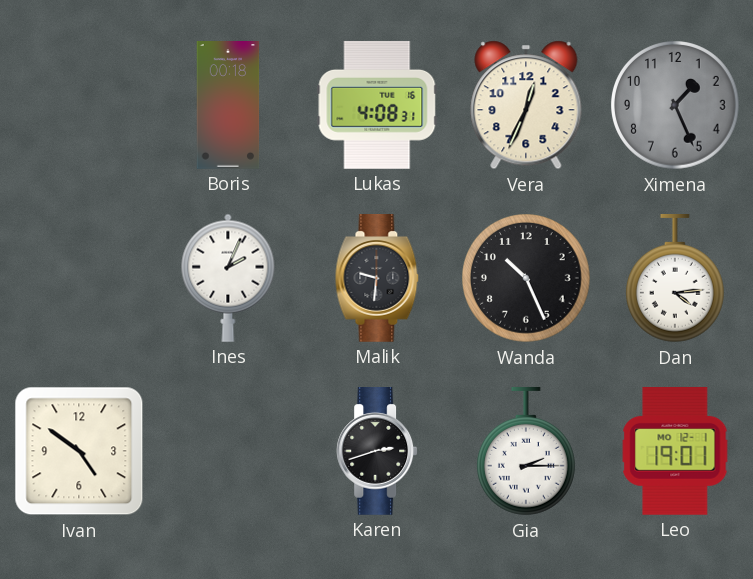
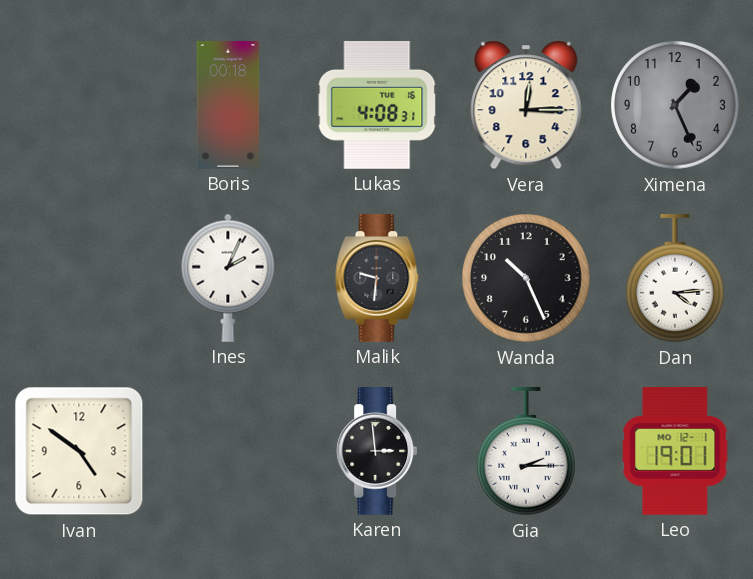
Vera: 12:34 -> 12:15 (526, 105)
Karen: 2:42 -> 2:59 (377, 452)
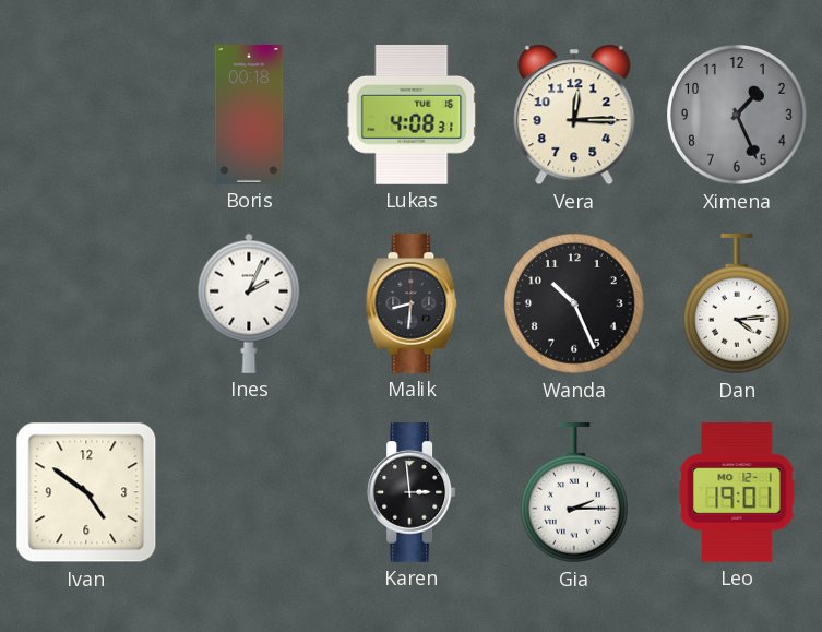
Malik: 9:31 -> 8:31 (412, 305)
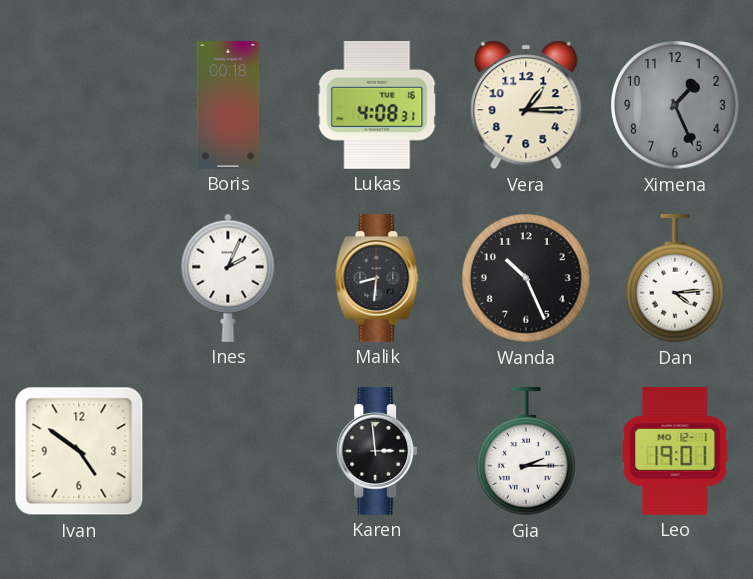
Vera: 12:15 -> 1:15 (526, 105)
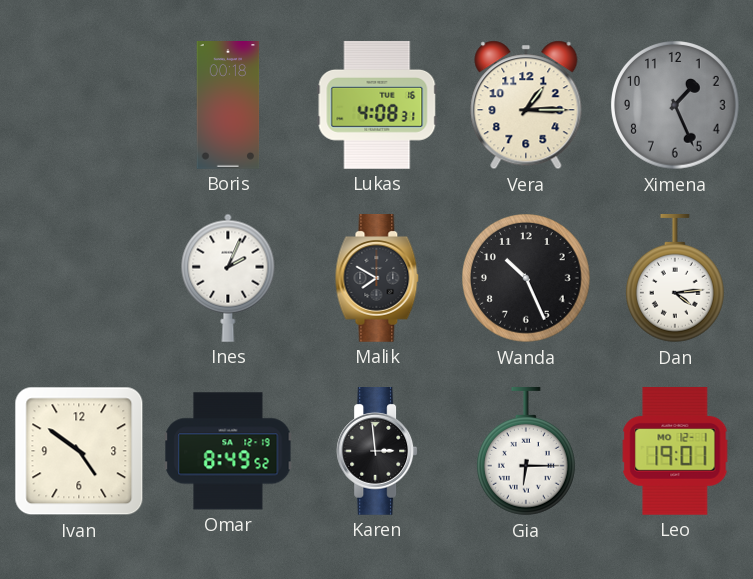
Malik: 8:31 -> 7:50 (377, 279)
Omar: none -> 8:49 (228, 451)
Gia: 2:15 -> 6:15 (526, 452)
